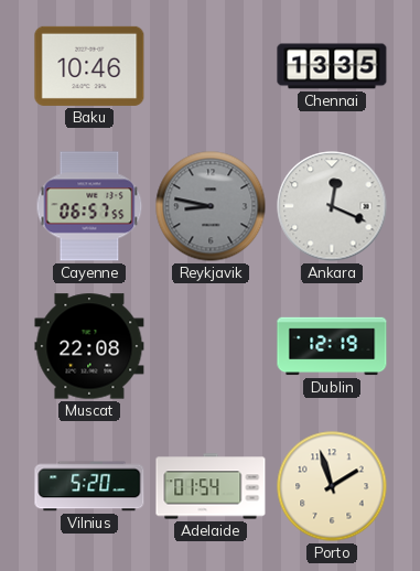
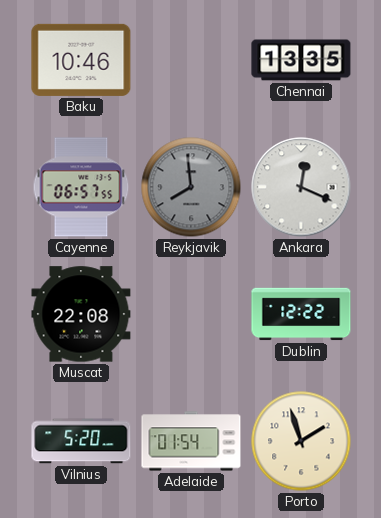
Reykjavik: 8:47 -> 7:59 (191, 187)
Dublin: 12:19 -> 12:22 (301, 314)
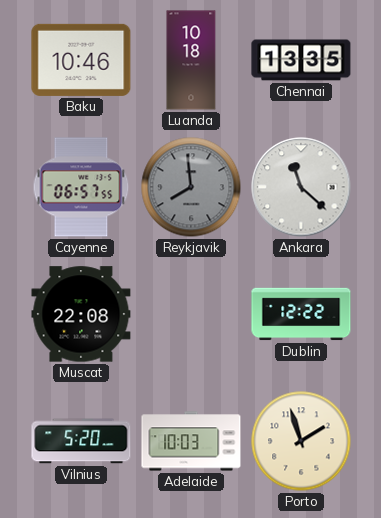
Luanda: none -> 10:18 (191, 60)
Ankara: 12:19 -> 11:22 (301, 187)
Adelaide: 01:54 -> 10:03 (191, 441)
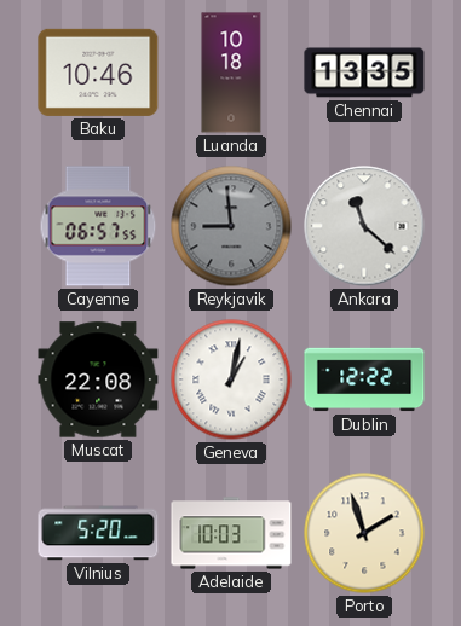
Reykjavik: 7:59 -> 8:59 (231, 226)
Geneva: none -> 1:02 (231, 379)
